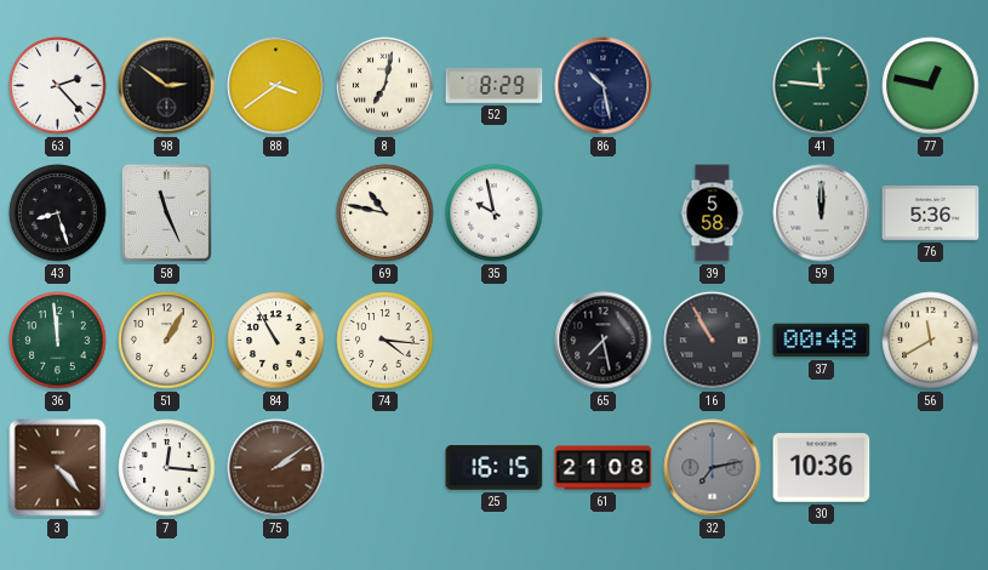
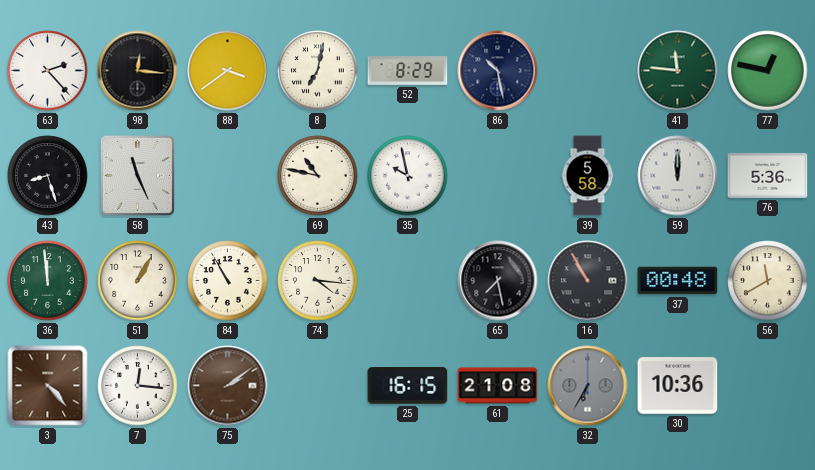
98: 2:51 -> 12:16 (138, 71)
32: 7:13 -> 6:35 (588, 386)
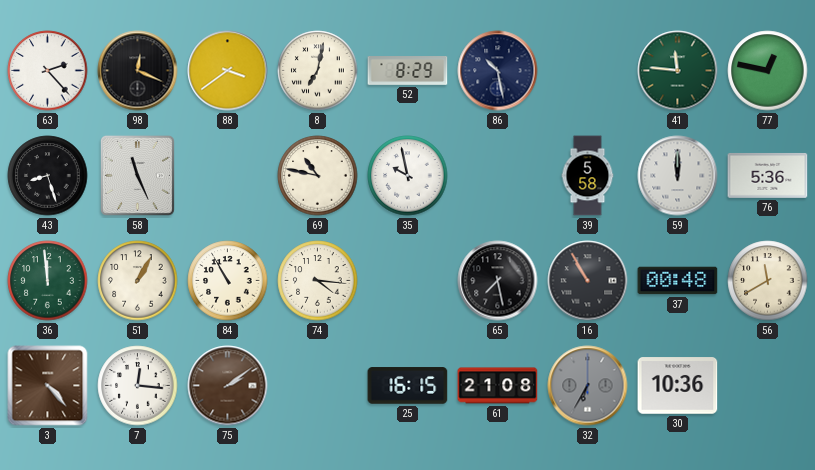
98: 12:16 -> 12:19 (138, 71)
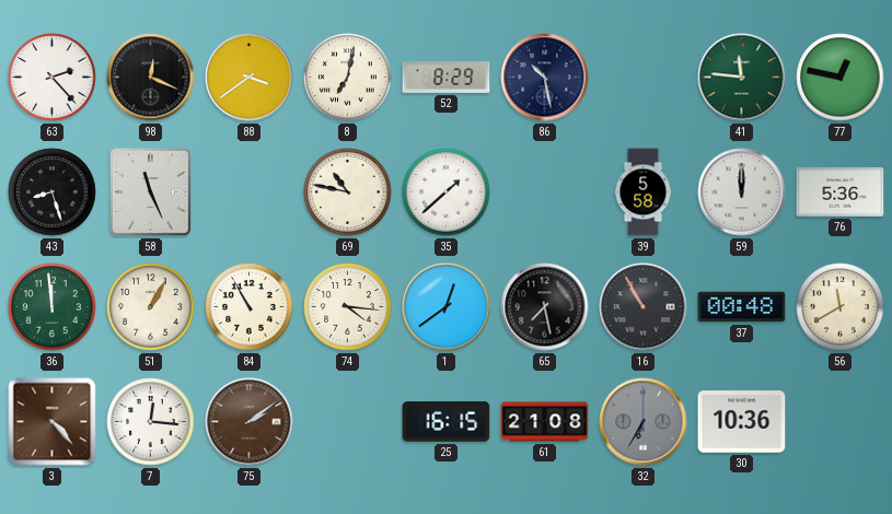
35: 9:58 -> 1:38 (447, 192)
1: none -> 12:39 (447, 307)
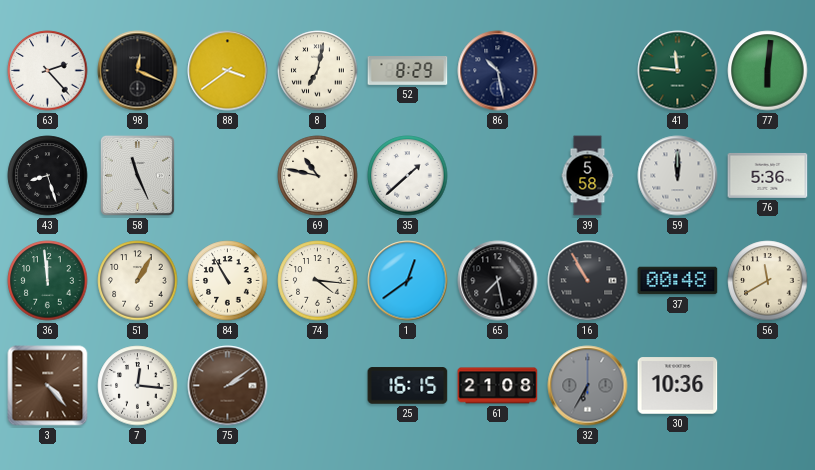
77: 12:47 -> 6:01 (768, 71)
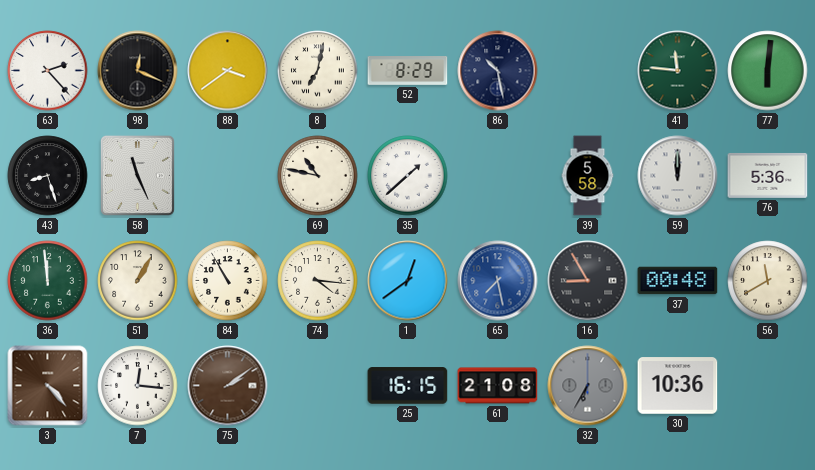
65 dial: black -> blue (498, 281)
16: 10:55 -> 8:55 (588, 281)
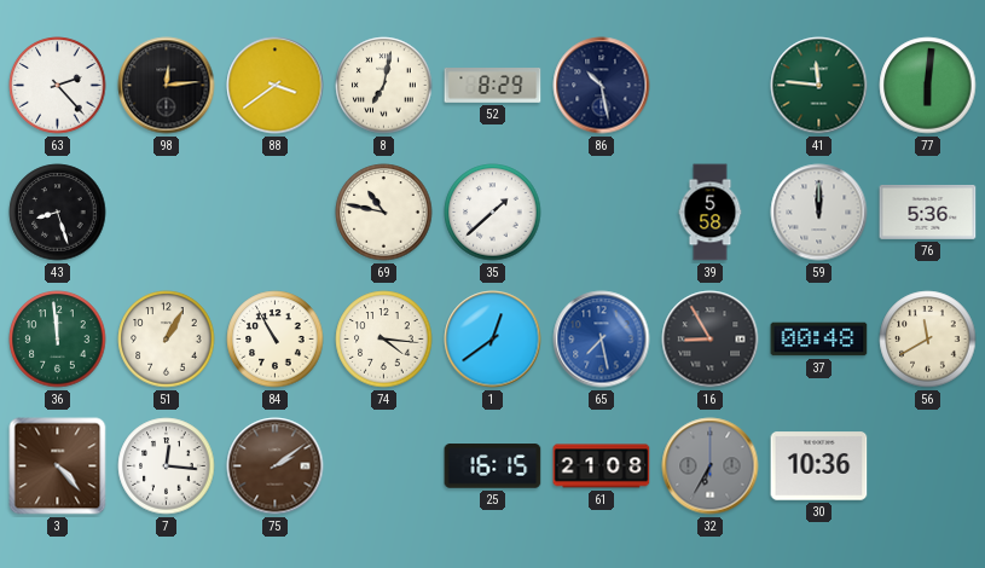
98: 12:19 -> 12:14 (167, 86)
58: 11:26 -> none (137, 175)
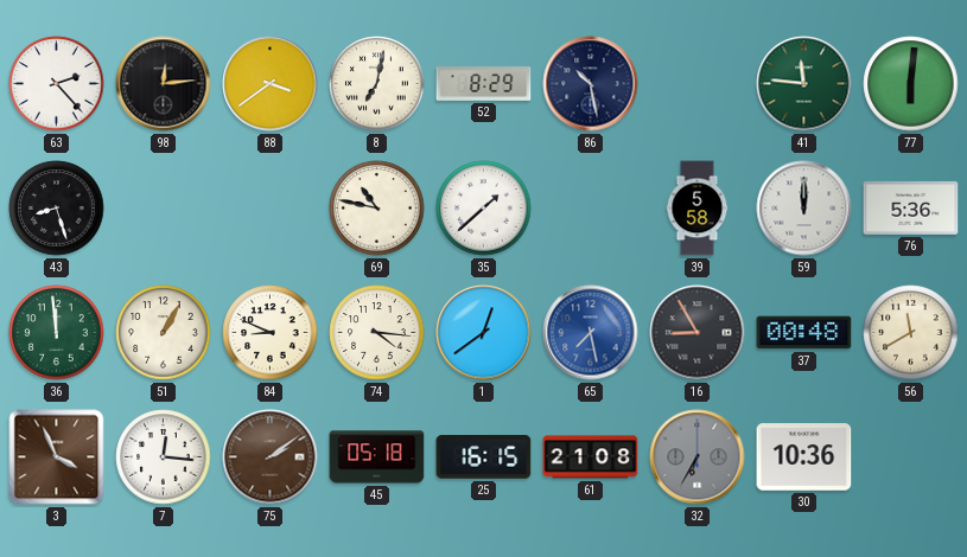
84: 10:55 -> 8:49 (271, 333)
3: 4:23 -> 3:56 (57, 457)
45: none -> 05:18 (377, 457)
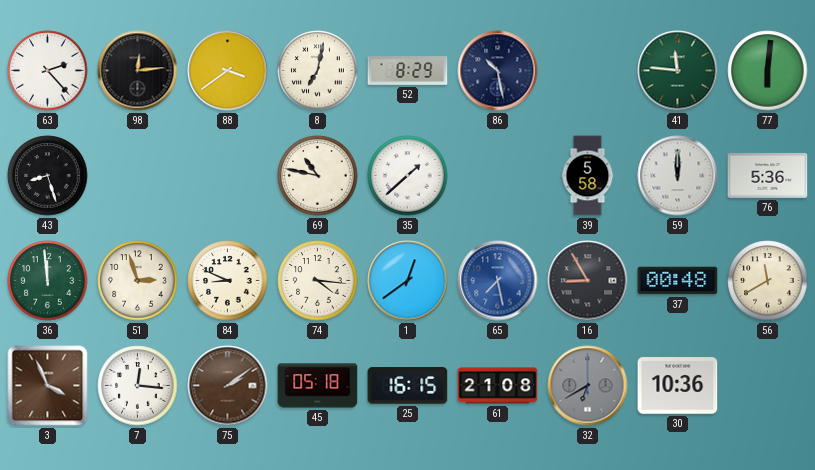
51: 1:05 -> 2:57 (138, 281)
32: 6:35 -> 6:40 (588, 386)
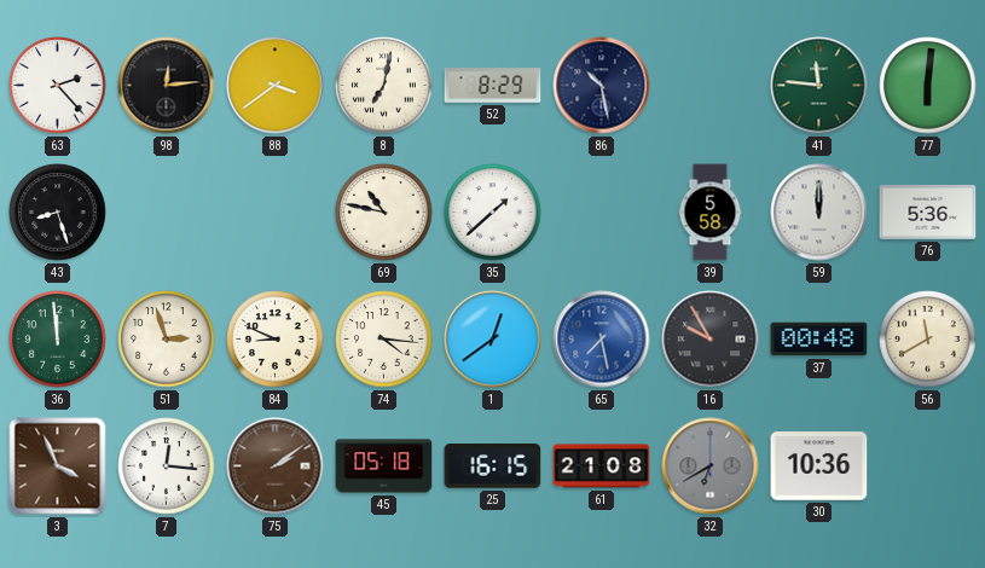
16: 8:55 -> 9:55 (711, 340)
